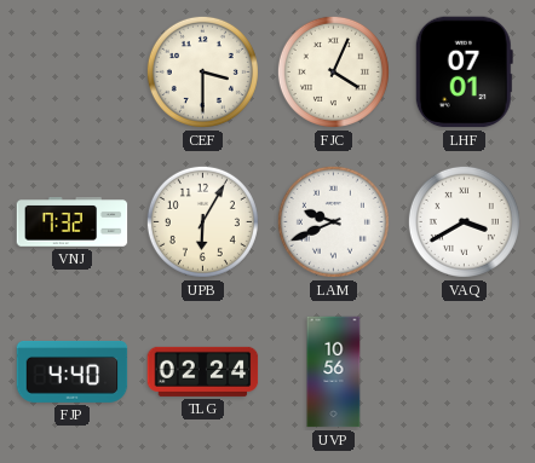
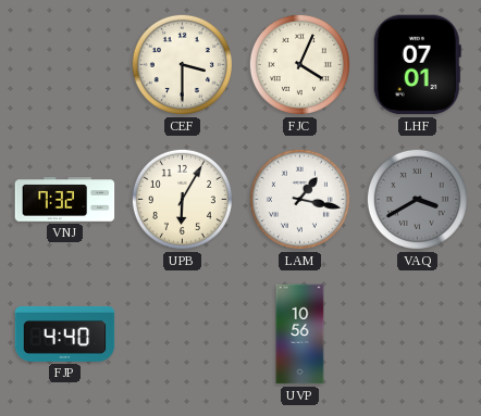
LAM: 9:41 -> 1:17 (299, 199)
VAQ dial: white -> grey (417, 199)
TLG: 02:24 -> none (203, 371)
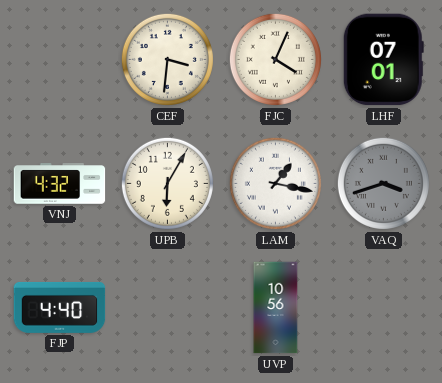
CEF: 3:30 -> 3:31 (167, 59)
VNJ: 7:32 -> 4:32 (60, 184)
VAQ: 3:40 -> 3:42 (383, 183)
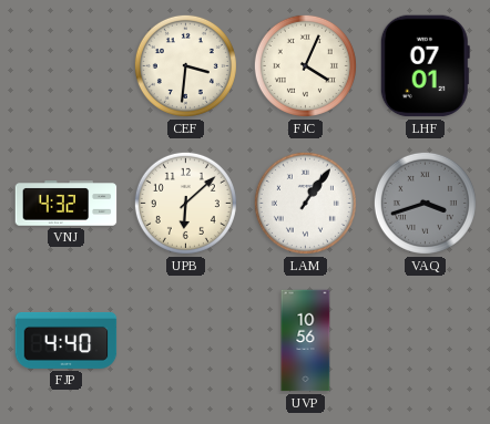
UPB: 6:05 -> 6:08 (185, 203)
LAM: 1:17 -> 1:06 (305, 203)
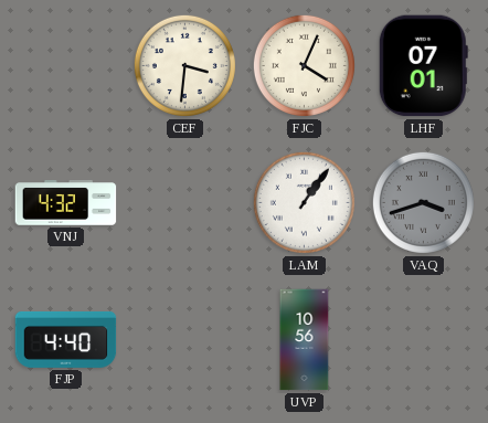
UPB: 6:08 -> none (185, 203)
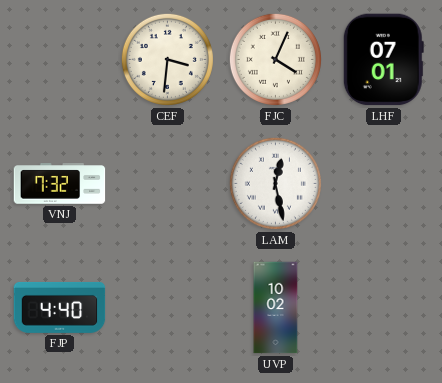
VNJ: 4:32 -> 7:32 (60, 184)
LAM: 1:06 -> 12:28 (275, 183)
VAQ: 3:42 -> none (423, 202)
UVP: 10:56 -> 10:02 (276, 308)
